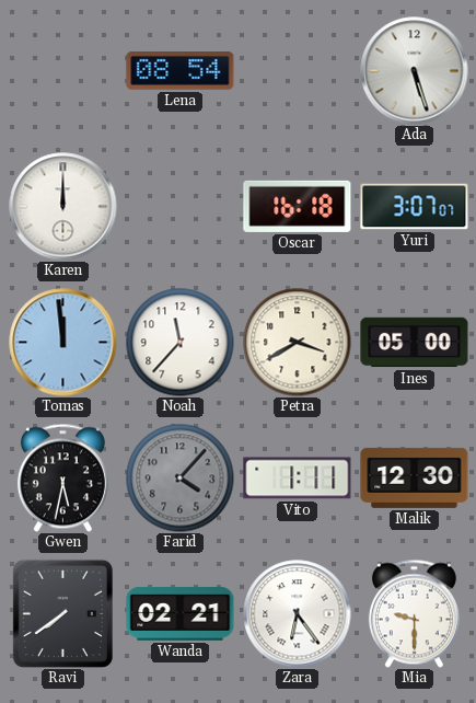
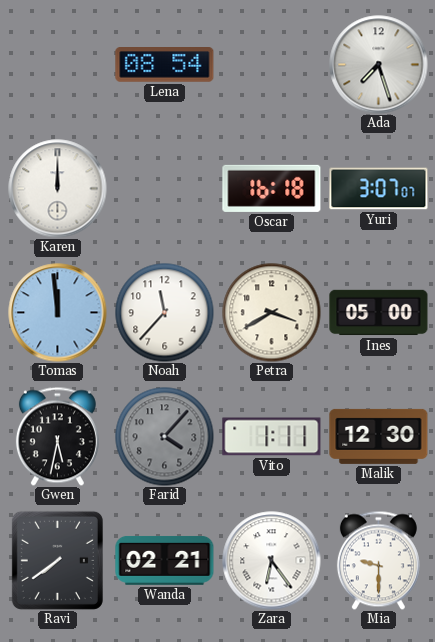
Ada: 5:27 -> 7:27 (379, 65)
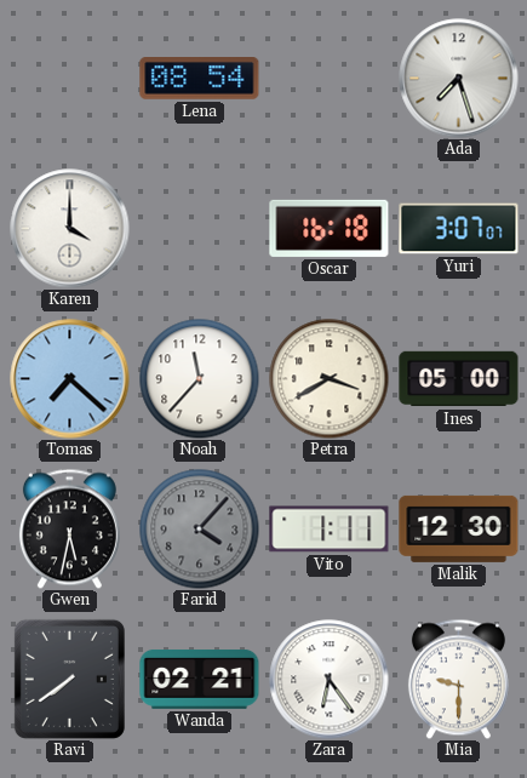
Karen: 12:00 -> 4:00 (70, 229)
Tomas: 11:59 -> 7:22 (70, 379)
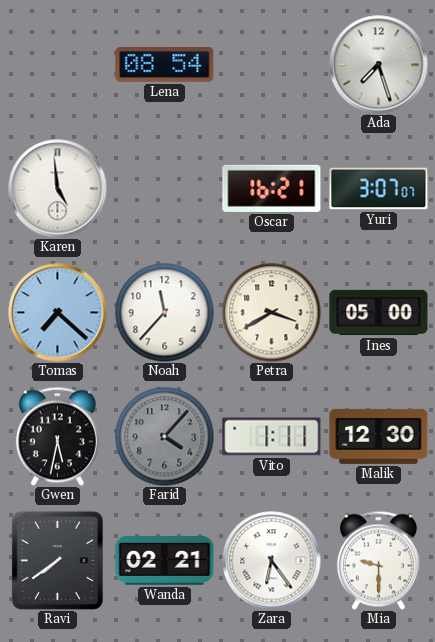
Karen: 4:00 -> 4:59 (58, 189)
Oscar: 16:18 -> 16:21 (272, 188)
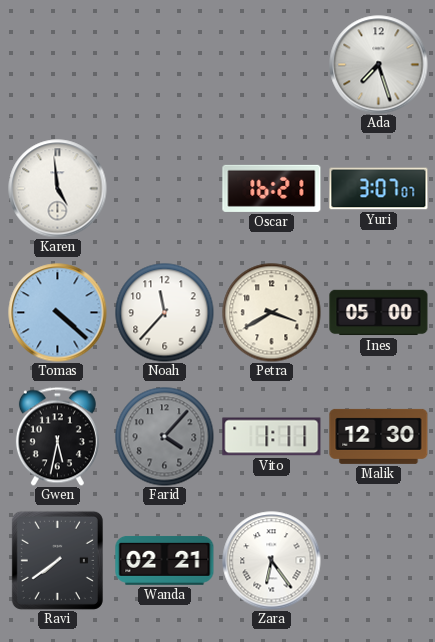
Lena: 08:54 -> none (165, 65)
Tomas: 7:22 -> 4:22 (58, 313)
Mia: 9:30 -> none (378, 560)
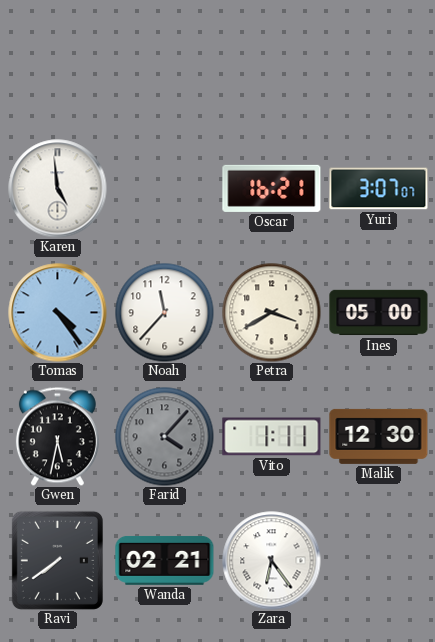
Ada: 7:27 -> none (379, 65)
Tomas: 4:22 -> 4:24 (58, 313)
